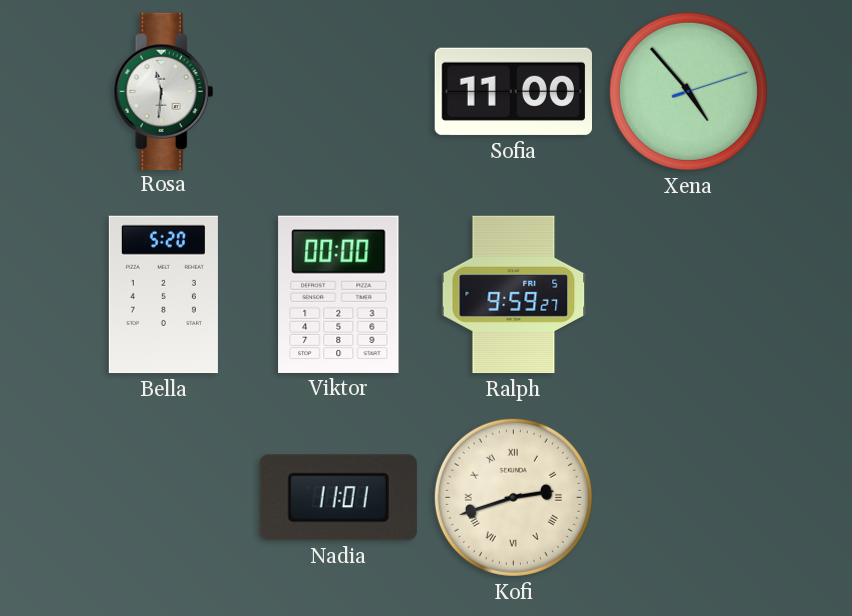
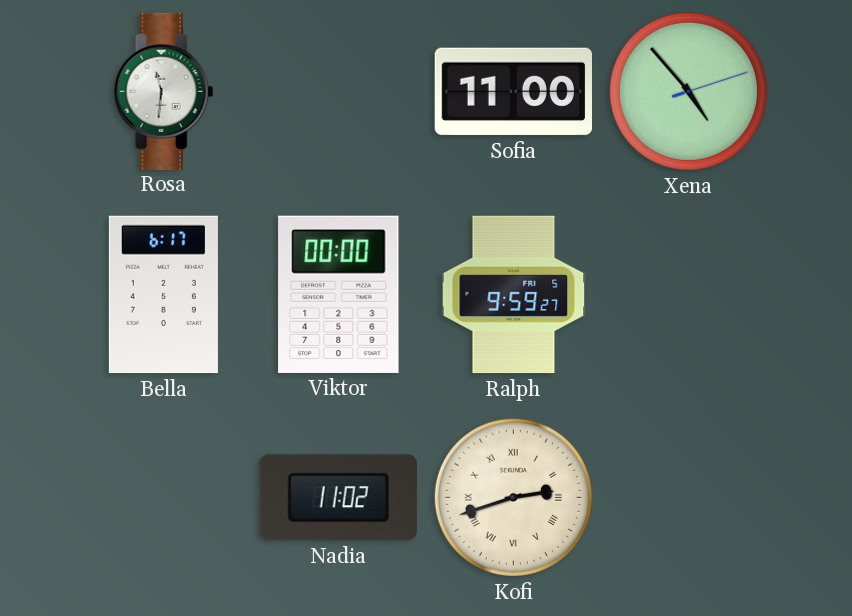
Bella: 5:20 -> 6:17 (163, 295)
Nadia: 11:01 -> 11:02 (338, 498)
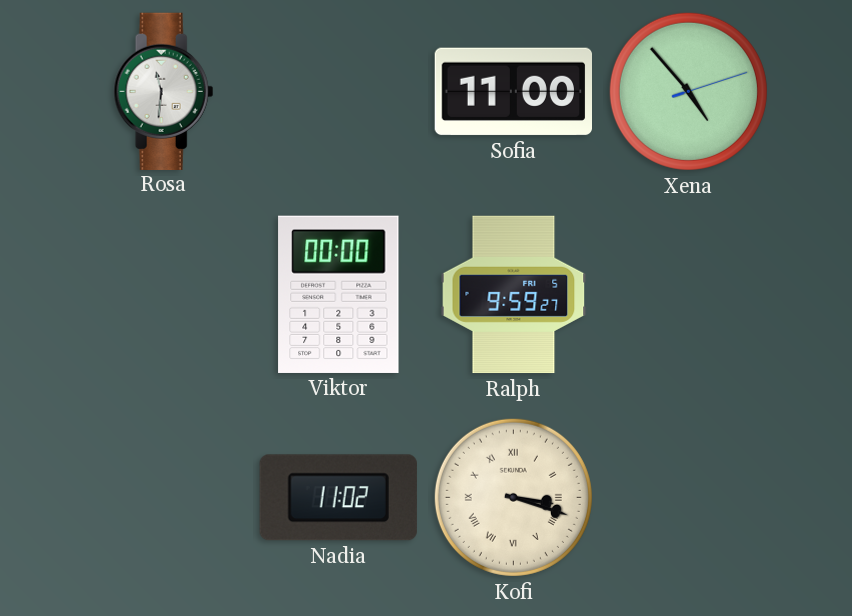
Bella: 6:17 -> none (163, 295)
Kofi: 2:42 -> 3:18 (513, 497)
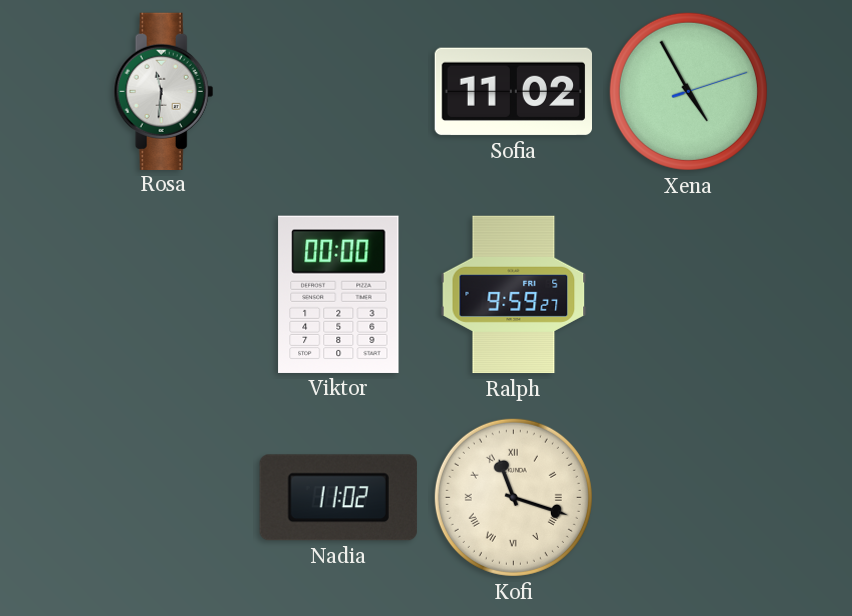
Sofia: 11:00 -> 11:02 (513, 92)
Xena: 4:53 -> 4:55 (688, 91)
Kofi: 3:18 -> 11:18 (513, 497)
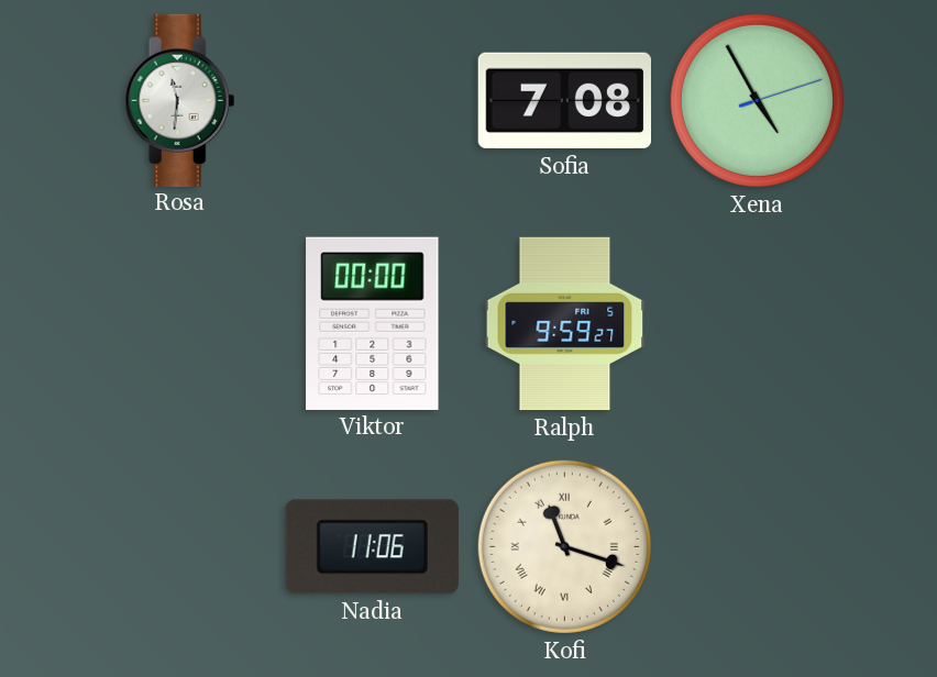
Sofia: 11:02 -> 7:08 (564, 101)
Nadia: 11:02 -> 11:06 (372, 547)
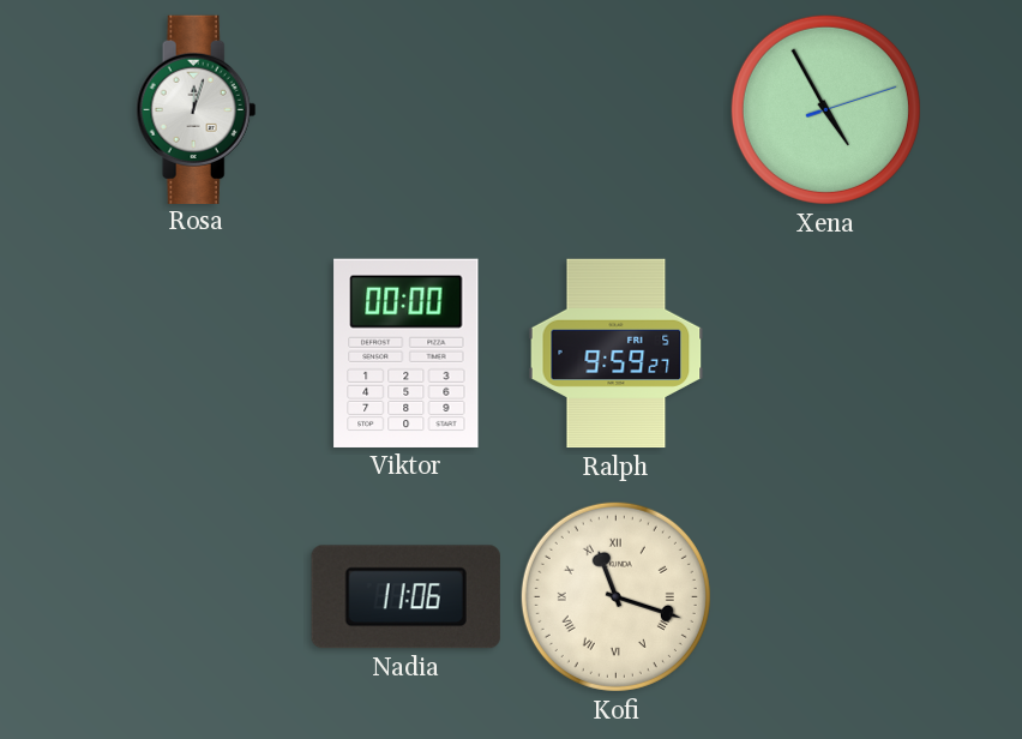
Rosa: 11:31 -> 12:03 (197, 109)
Sofia: 7:08 -> none (564, 101)
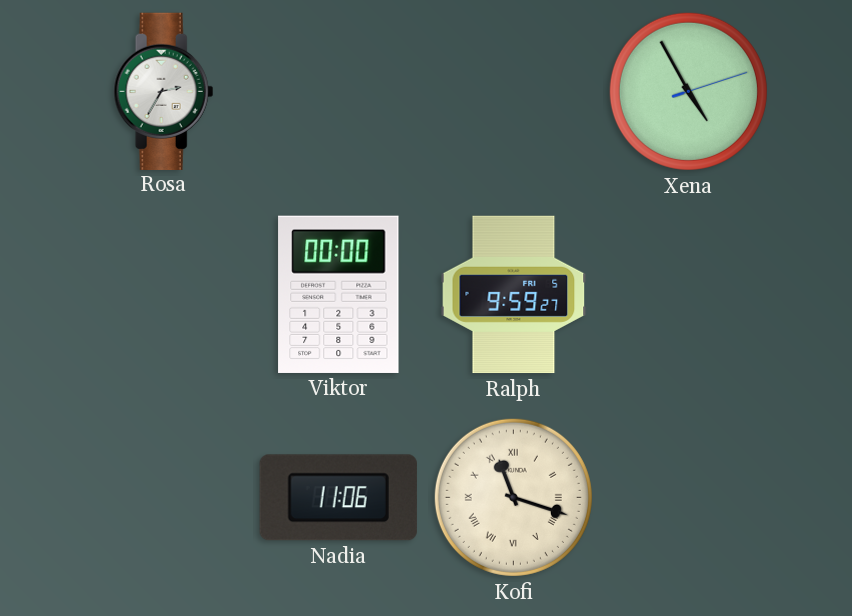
Rosa: 12:03 -> 2:35 (164, 91)
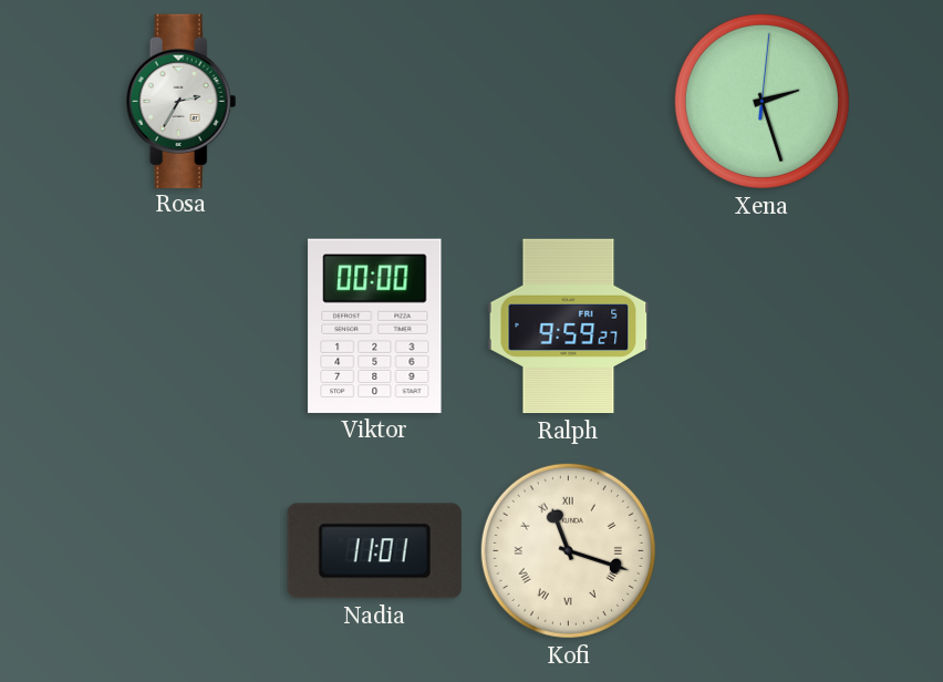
Xena: 4:55 -> 2:27 (761, 101)
Nadia: 11:06 -> 11:01 (374, 551)
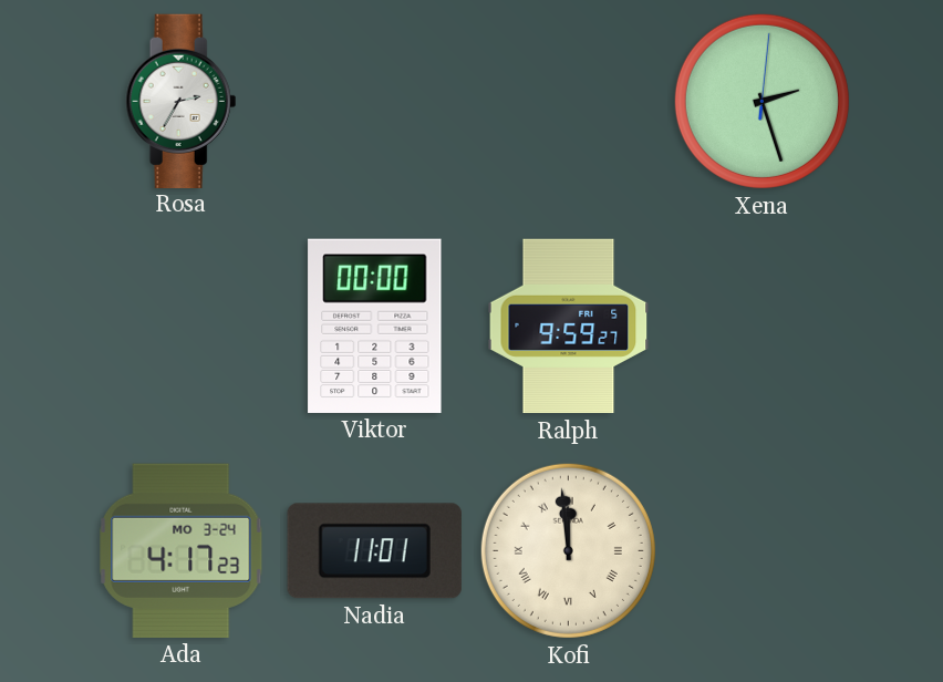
Ada: none -> 4:17 (182, 550)
Kofi: 11:18 -> 11:59 (568, 550)
